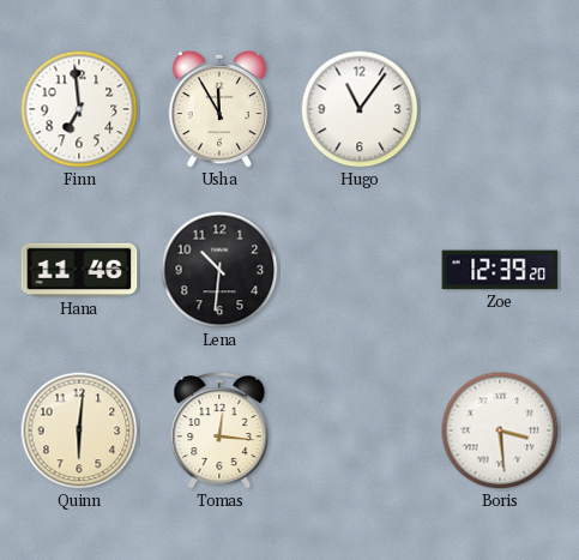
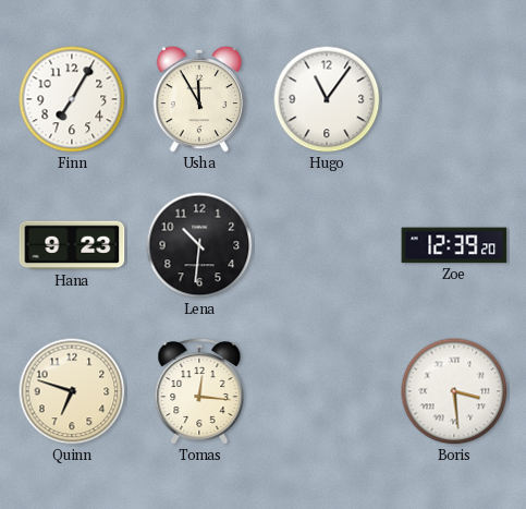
Finn: 6:59 -> 7:05 (72, 99)
Hana: 11:46 -> 9:23 (72, 245)
Quinn: 6:01 -> 6:48 (72, 391)
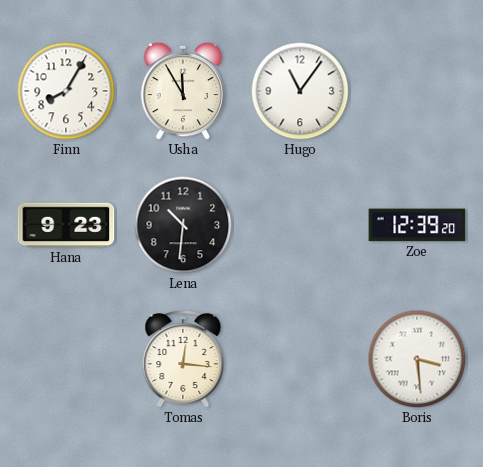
Finn: 7:05 -> 8:05 (66, 91)
Quinn: 6:48 -> none (72, 391)
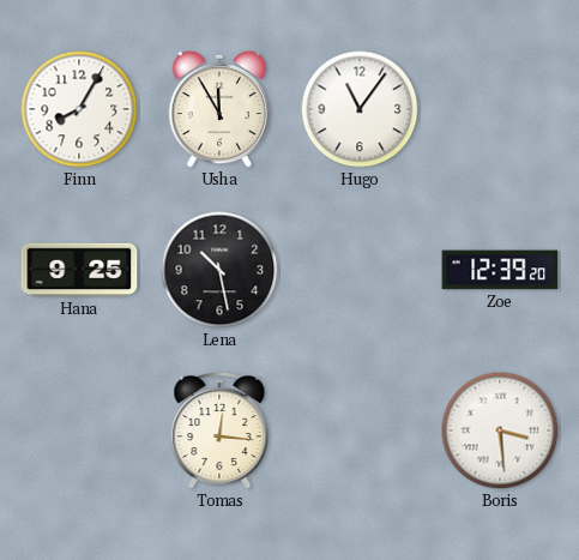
Hana: 9:23 -> 9:25 (79, 270)
Lena: 10:31 -> 10:28 (219, 270)
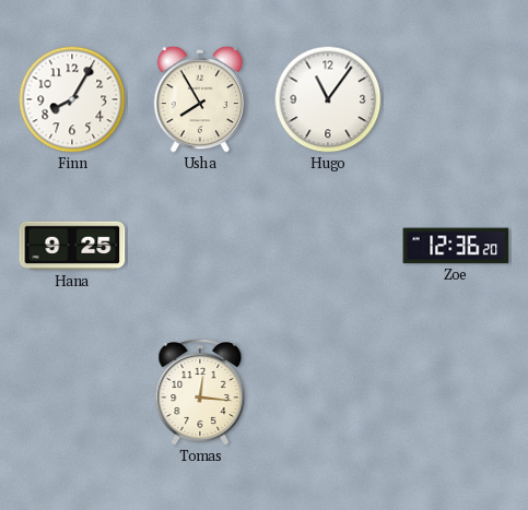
Usha: 11:55 -> 7:55 (200, 99)
Lena: 10:28 -> none (219, 270)
Zoe: 12:39 -> 12:36 (456, 246)
Boris: 3:29 -> none (500, 430)
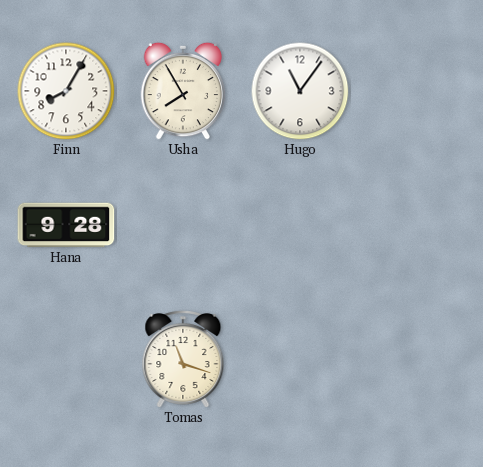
Hana: 9:25 -> 9:28 (66, 225)
Zoe: 12:36 -> none (456, 246)
Tomas: 12:16 -> 11:18 (183, 360)
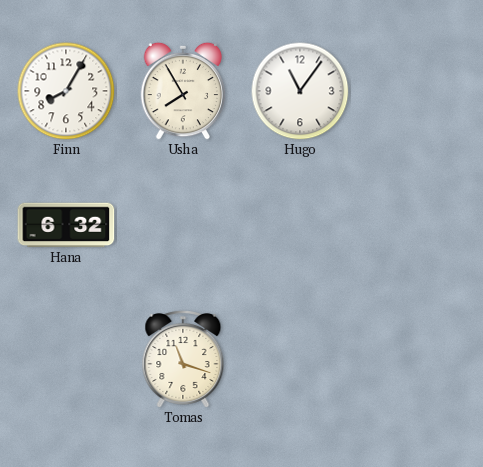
Hana: 9:28 -> 6:32 (66, 225)
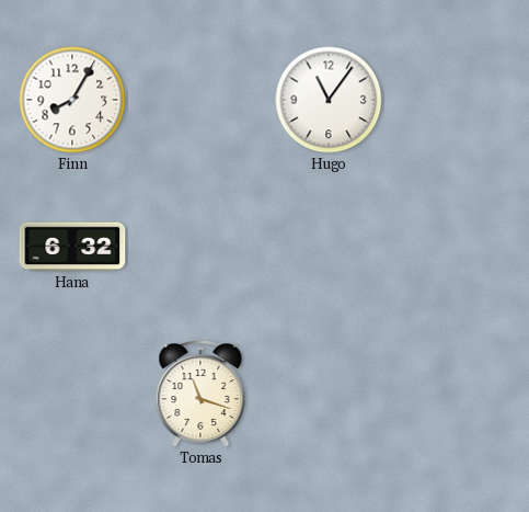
Usha: 7:55 -> none (183, 91)
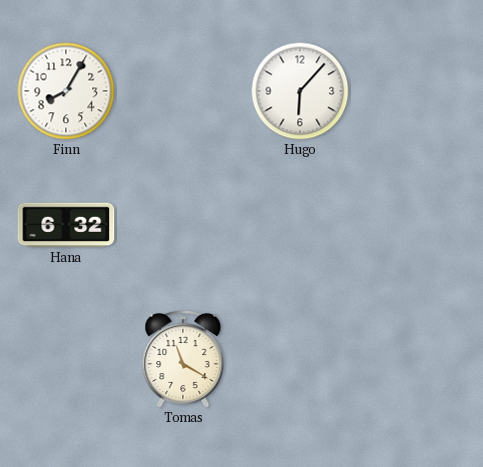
Hugo: 11:06 -> 6:07 (300, 91)
Tomas: 11:18 -> 11:20 (183, 360)
